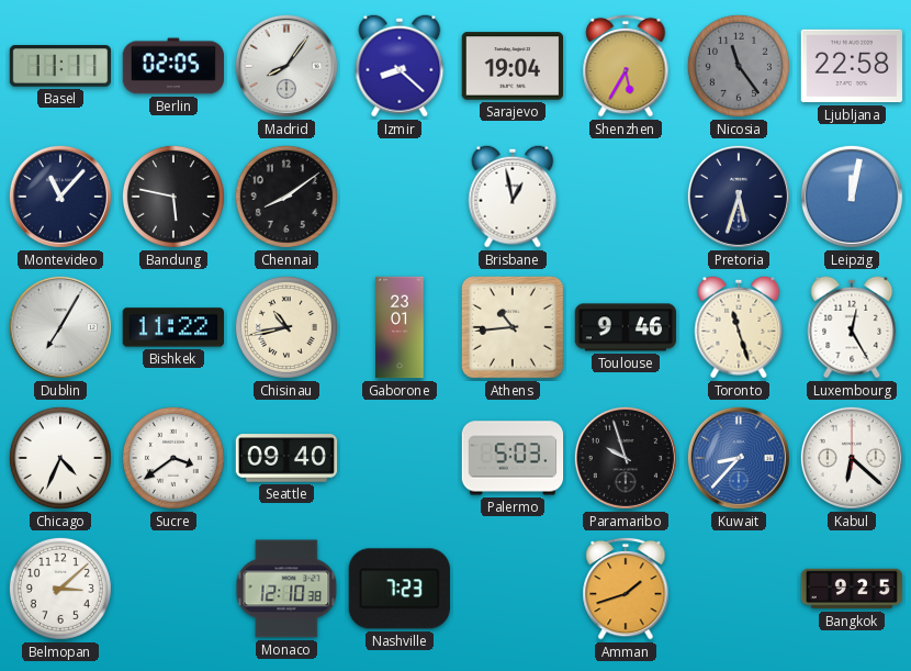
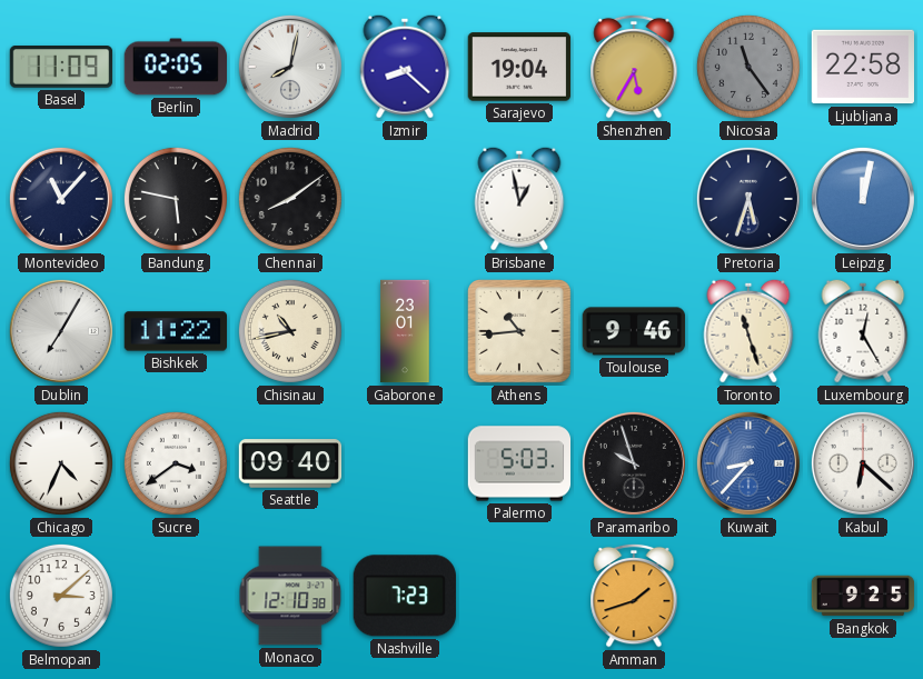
Basel: 11:11 -> 11:09 (61, 68)
Madrid: 8:06 -> 8:02 (290, 67)
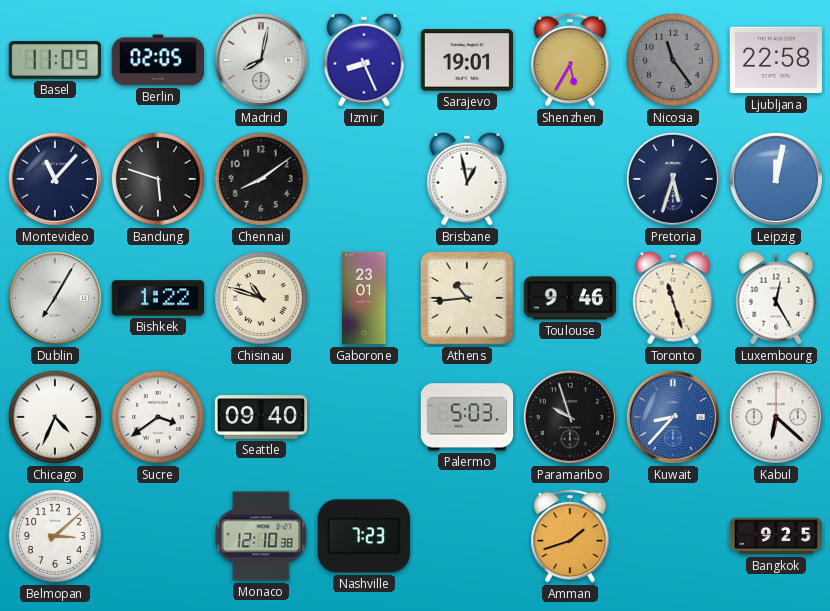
Izmir: 8:22 -> 8:26 (364, 60)
Sarajevo: 19:04 -> 19:01 (467, 60)
Bandung: 5:47 -> 5:48 (158, 179)
Bishkek: 11:22 -> 1:22 (158, 298)
Chisinau: 10:43 -> 10:48 (261, 298)
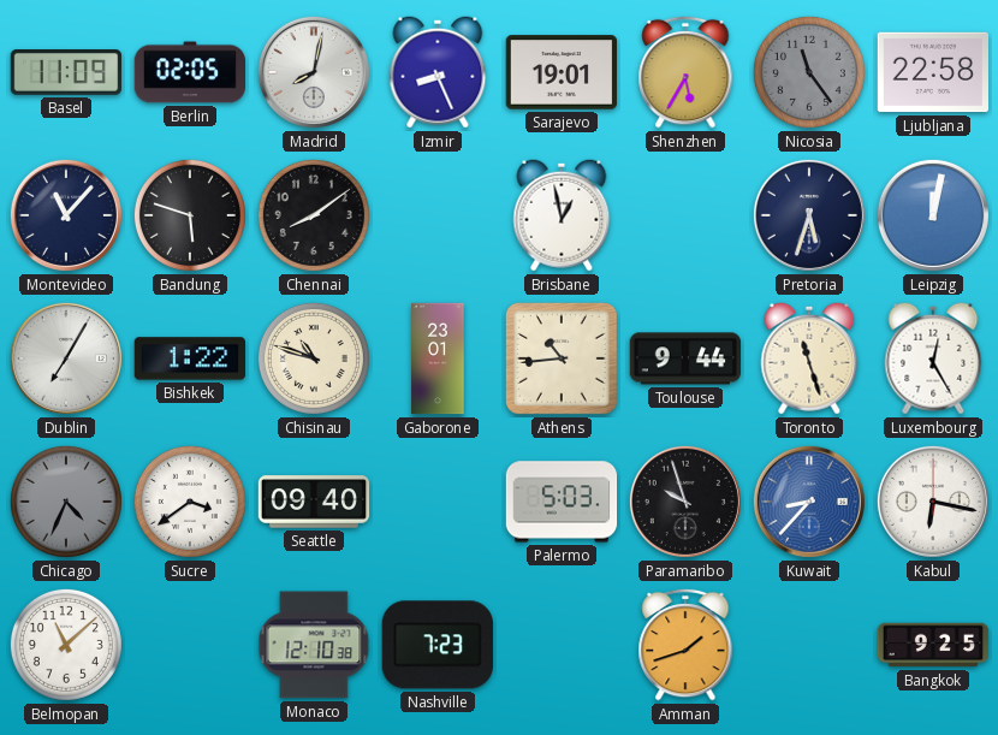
Toulouse: 9:46 -> 9:44 (685, 358)
Chicago dial: white -> grey (66, 502)
Kabul: 6:22 -> 6:17 (933, 502)
Belmopan: 3:08 -> 11:08 (66, 645)
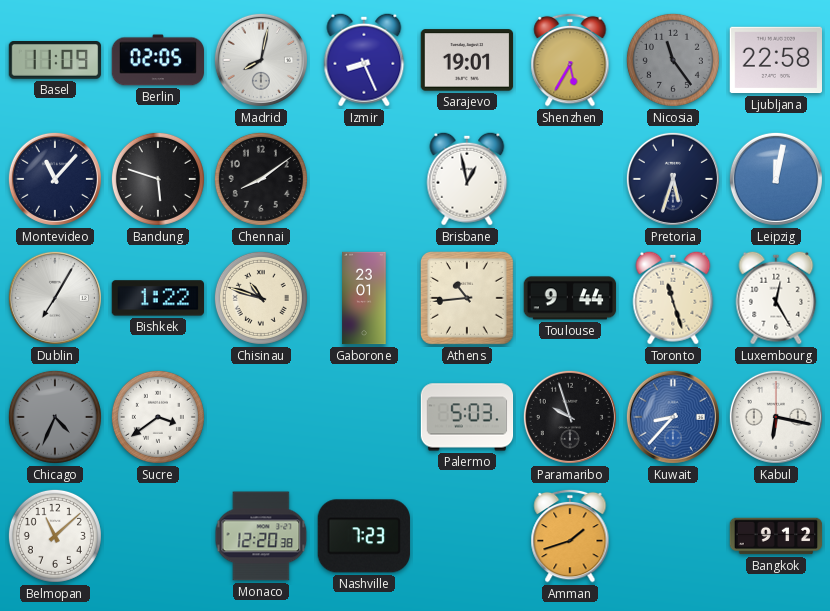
Seattle: 09:40 -> none (314, 502)
Monaco: 12:10 -> 12:20 (261, 536)
Bangkok: 9:25 -> 9:12 (776, 536)
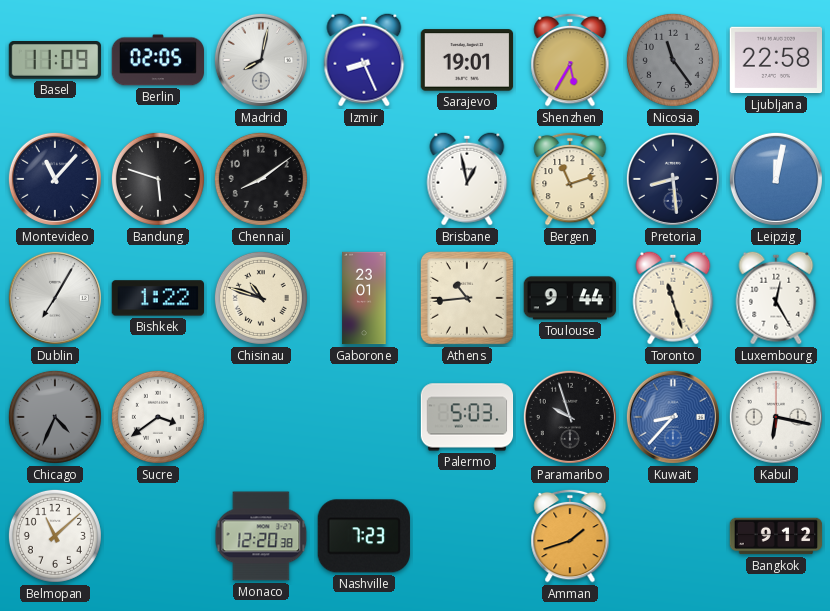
Bergen: none -> 11:12 (570, 179)
Pretoria: 5:33 -> 8:29 (673, 179)
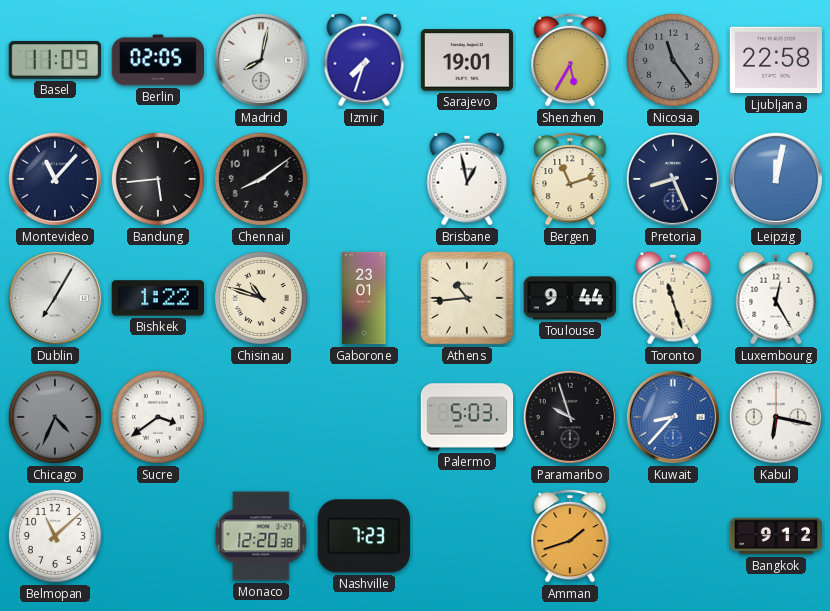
Izmir: 8:26 -> 7:33 (364, 60)
Bandung: 5:48 -> 5:44 (158, 179)
Pretoria: 8:29 -> 8:26 (673, 179)
